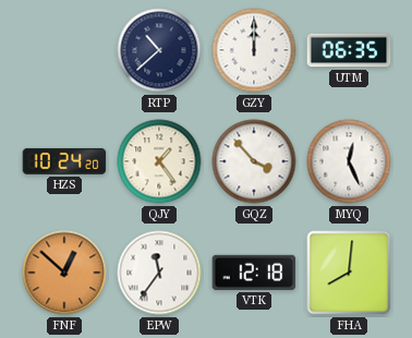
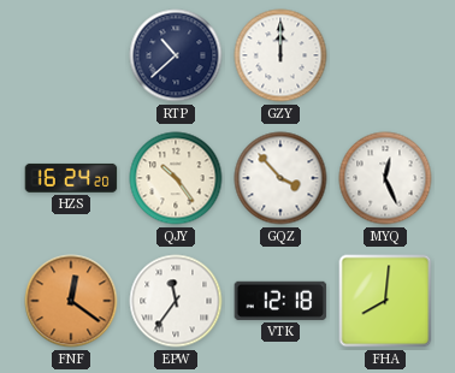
UTM: 06:35 -> none (349, 50)
HZS: 10:24 -> 16:24 (71, 178)
QJY: 1:24 -> 10:24 (176, 178)
FNF: 12:52 -> 12:21 (71, 301)
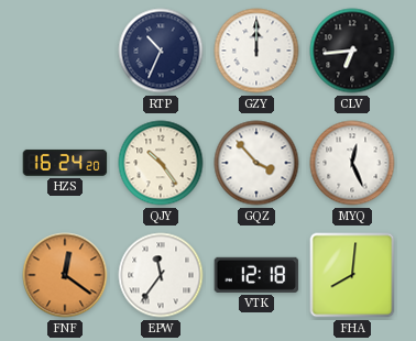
RTP: 10:38 -> 10:34 (161, 51)
CLV: none -> 6:44 (352, 51)
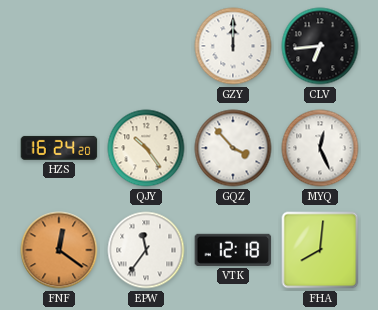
RTP: 10:34 -> none (161, 51)
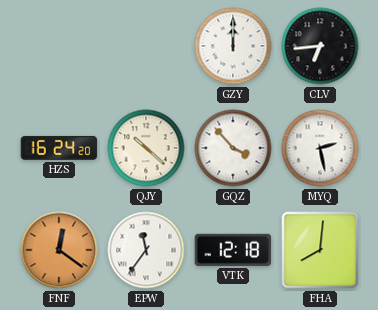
QJY: 10:24 -> 10:22 (146, 148)
MYQ: 12:26 -> 2:28 (320, 148)
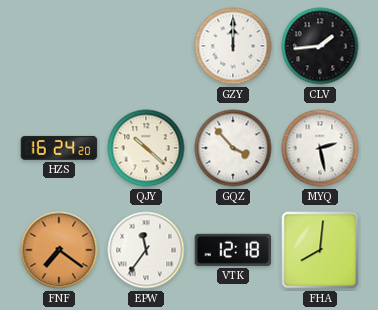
CLV: 6:44 -> 1:44 (320, 46)
FNF: 12:21 -> 7:21 (59, 250)
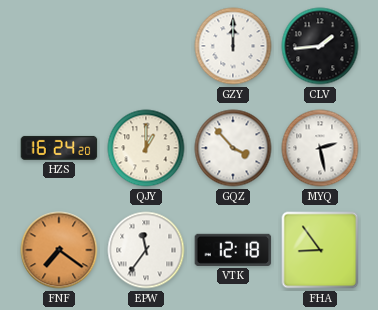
QJY: 10:22 -> 1:00 (146, 148)
FHA: 8:01 -> 8:54 (320, 250)
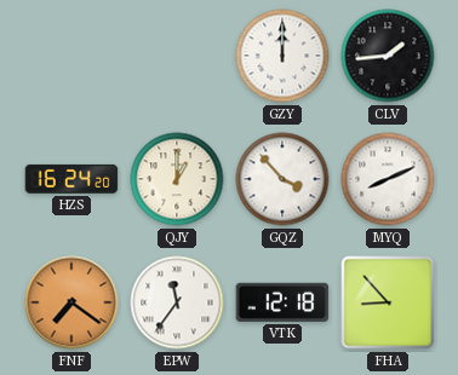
MYQ: 2:28 -> 8:11 (388, 179)
FHA: 8:54 -> 8:53 (388, 302)
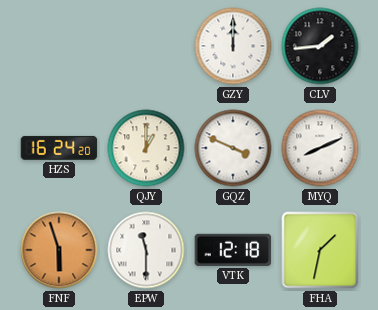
GQZ: 3:53 -> 3:49 (233, 148)
FNF: 7:21 -> 5:57 (59, 250)
EPW: 11:36 -> 11:30 (146, 250)
FHA: 8:53 -> 1:32 (320, 250)
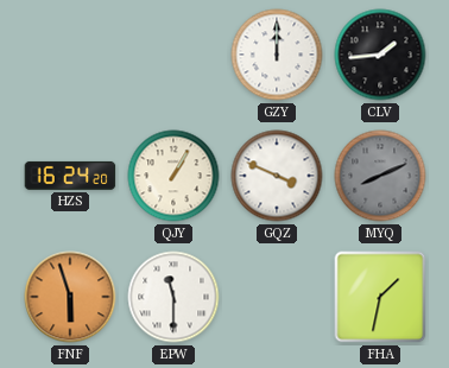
QJY: 1:00 -> 1:05 (173, 176)
MYQ dial: white -> grey (380, 176)
VTK: 12:18 -> none (233, 250)
